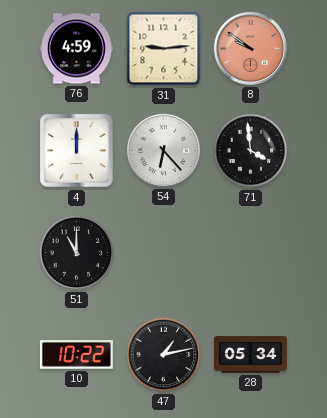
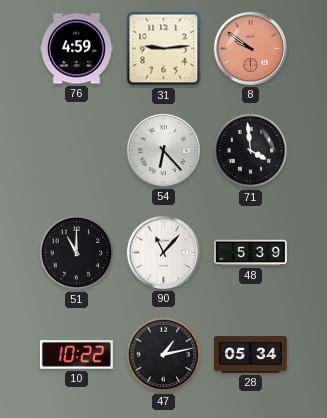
4: 12:00 -> none (77, 151)
90: none -> 11:07 (163, 252)
48: none -> 5:39 (250, 253)
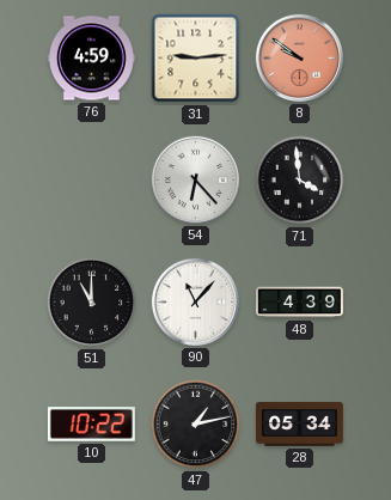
48: 5:39 -> 4:39 (299, 303)
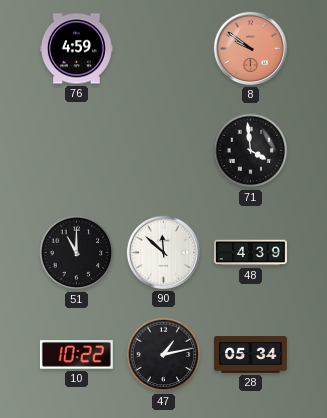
31: 9:14 -> none (196, 59)
54: 6:23 -> none (195, 179)
90: 11:07 -> 11:52 (163, 252)
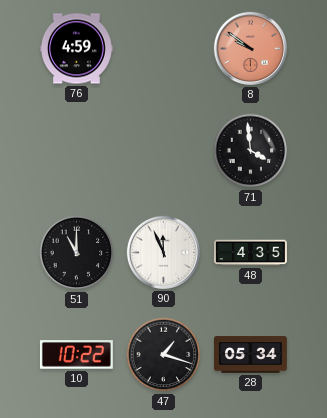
90: 11:52 -> 11:56 (163, 252)
48: 4:39 -> 4:35 (250, 253)
47: 1:13 -> 1:18 (164, 355)
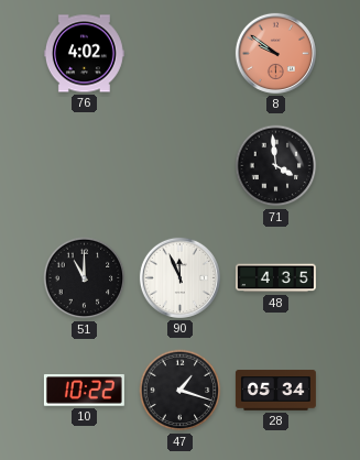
76: 4:59 -> 4:02 (84, 54)
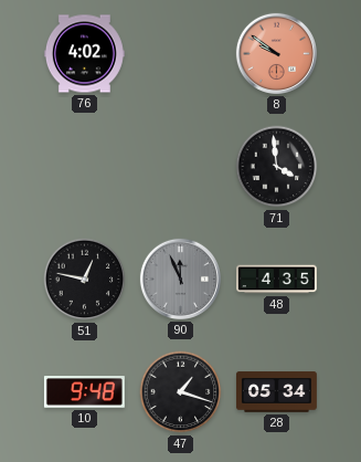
51: 11:00 -> 12:47 (85, 280)
90 dial: white -> grey (180, 279)
10: 10:22 -> 9:48 (84, 392)
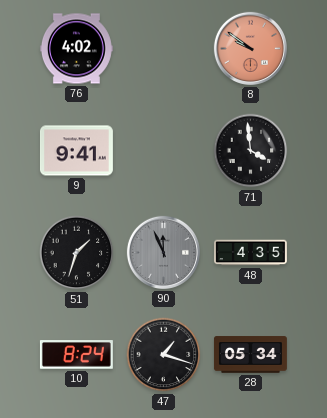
9: none -> 9:41 (76, 151)
51: 12:47 -> 1:33 (77, 253)
10: 9:48 -> 8:24 (76, 355)
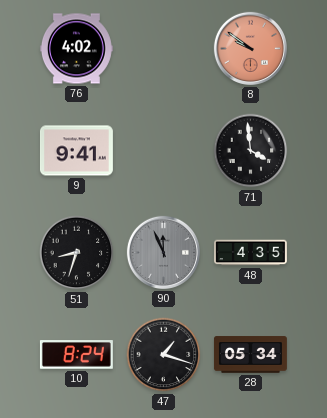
51: 1:33 -> 8:33 (77, 253)
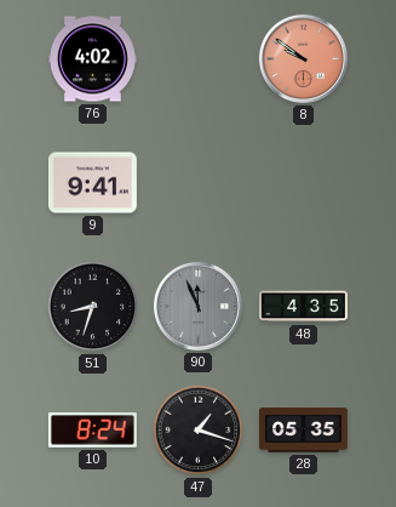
71: 3:59 -> none (251, 151)
28: 05:34 -> 05:35 (303, 431)
